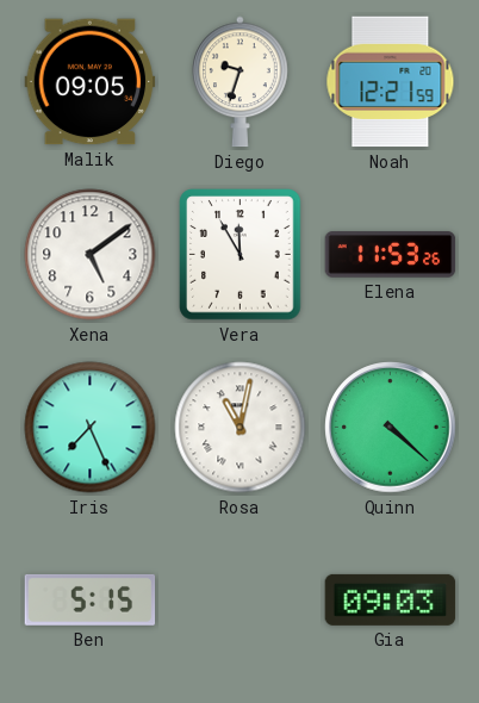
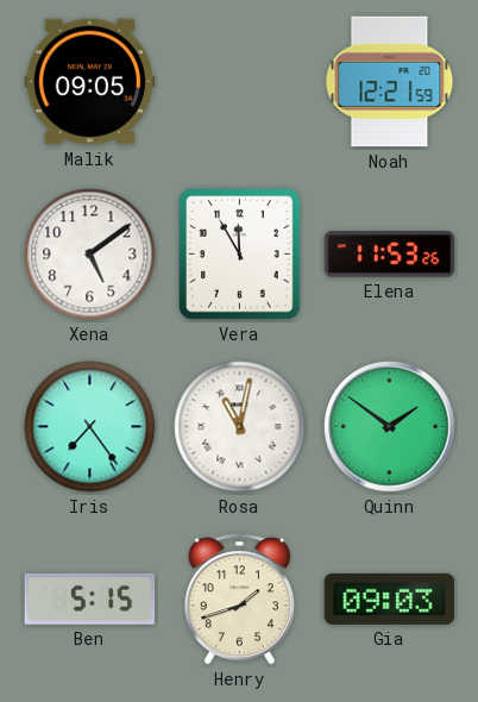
Diego: 9:33 -> none (241, 82)
Iris: 7:26 -> 7:24 (90, 427)
Quinn: 4:22 -> 1:51 (390, 427)
Henry: none -> 1:42 (239, 600)
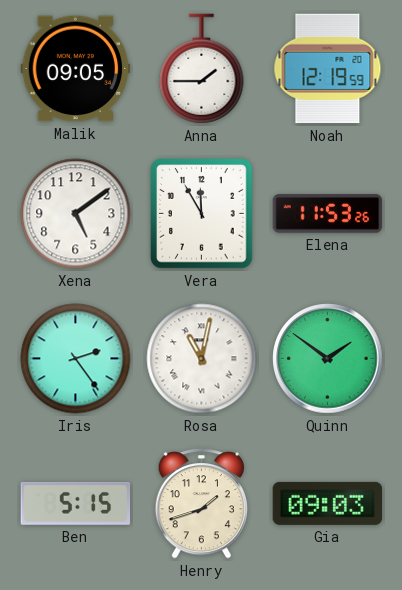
Anna: none -> 1:45 (202, 69)
Noah: 12:21 -> 12:19 (328, 69)
Iris: 7:24 -> 2:24 (76, 359)
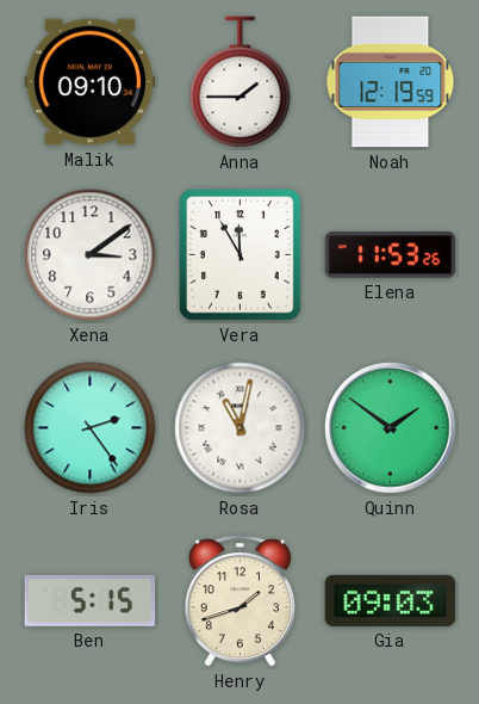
Malik: 09:05 -> 09:10 (91, 82)
Xena: 5:09 -> 3:09 (91, 255)
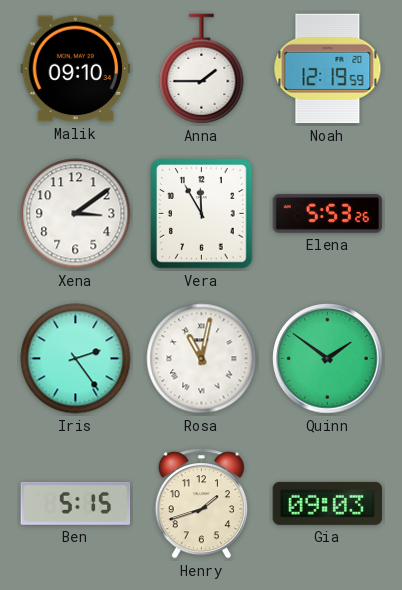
Elena: 11:53 -> 5:53 (328, 214)
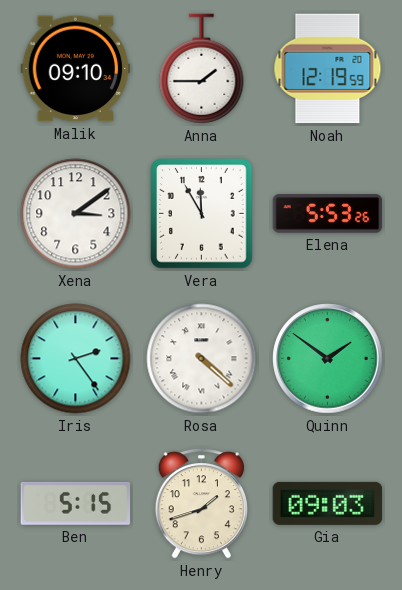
Rosa: 11:02 -> 4:22 (202, 359)
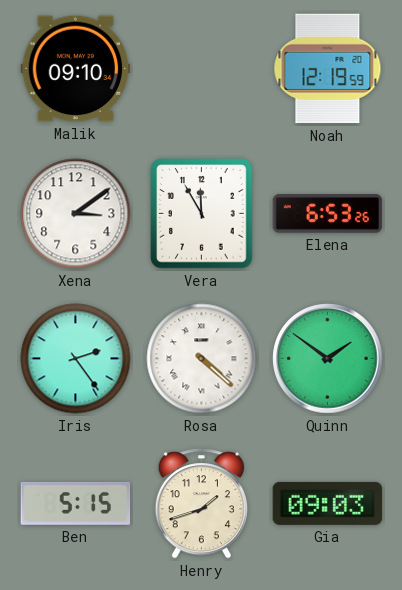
Anna: 1:45 -> none (202, 69)
Elena: 5:53 -> 6:53 (328, 214)
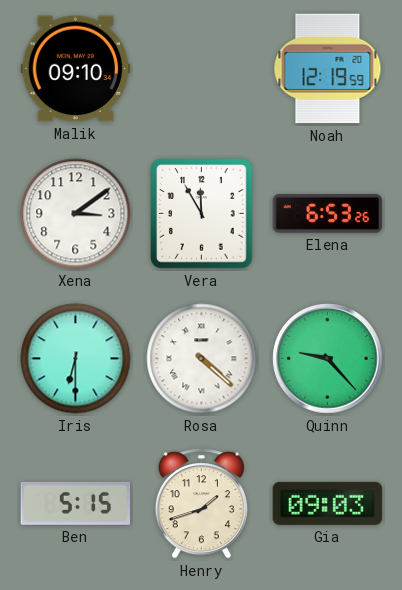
Iris: 2:24 -> 6:30 (76, 359)
Quinn: 1:51 -> 9:23 (328, 359)
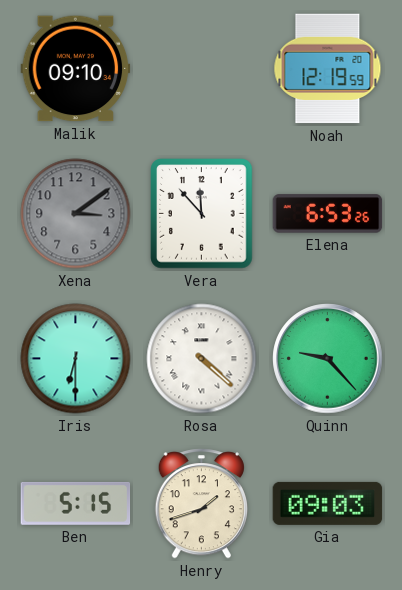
Xena dial: white -> grey (76, 214)
Vera: 11:55 -> 11:53 (202, 214)
